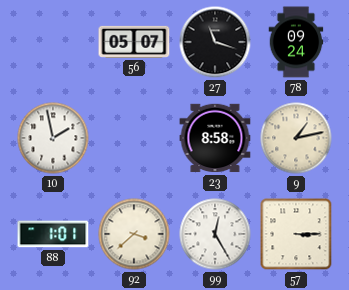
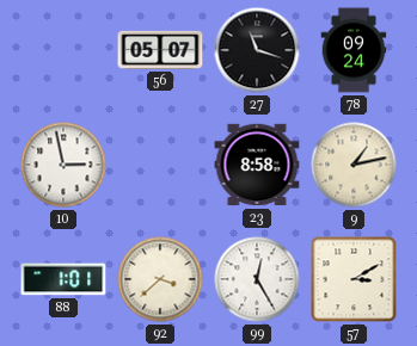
10: 1:58 -> 2:58 (63, 165)
57: 3:15 -> 3:10 (354, 279)
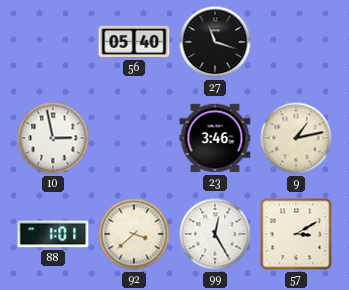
56: 05:07 -> 05:40 (134, 42)
78: 09:24 -> none (354, 50)
23: 8:58 -> 3:46 (215, 138)
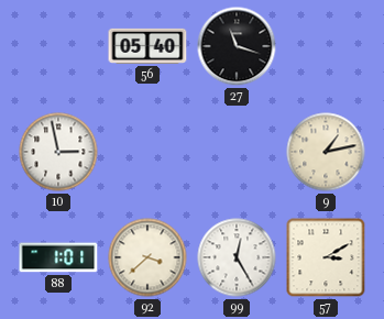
23: 3:46 -> none (215, 138)
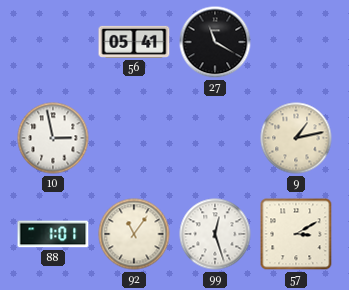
56: 05:40 -> 05:41 (134, 42)
27: 11:18 -> 11:20 (215, 42)
92: 3:38 -> 11:06 (134, 234)
99: 12:25 -> 12:27 (215, 234)
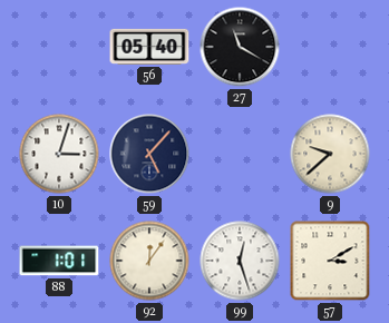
56: 05:41 -> 05:40 (149, 47)
10: 2:58 -> 3:03 (59, 154)
59: none -> 5:07 (149, 154)
9: 1:13 -> 9:38 (330, 154)
92: 11:06 -> 12:06 (149, 261)
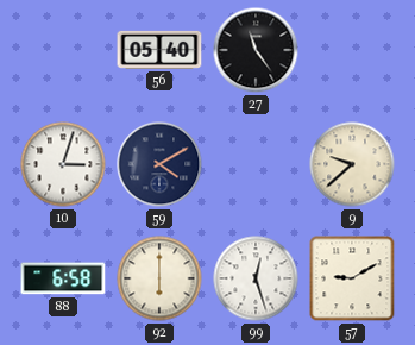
27: 11:20 -> 11:24 (256, 50)
59: 5:07 -> 4:10 (159, 164)
88: 1:01 -> 6:58 (63, 278)
92: 12:06 -> 6:00 (159, 278)
57: 3:10 -> 9:10 (352, 278)
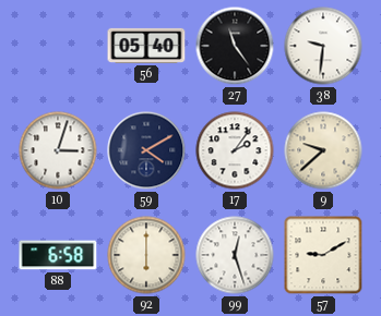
38: none -> 9:31 (323, 46)
17: none -> 2:06 (235, 150)
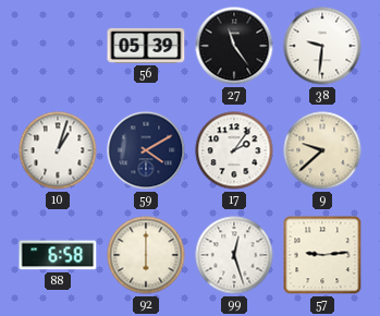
56: 05:40 -> 05:39 (146, 46)
10: 3:03 -> 1:03 (58, 150)
57: 9:10 -> 9:14 (322, 255)
